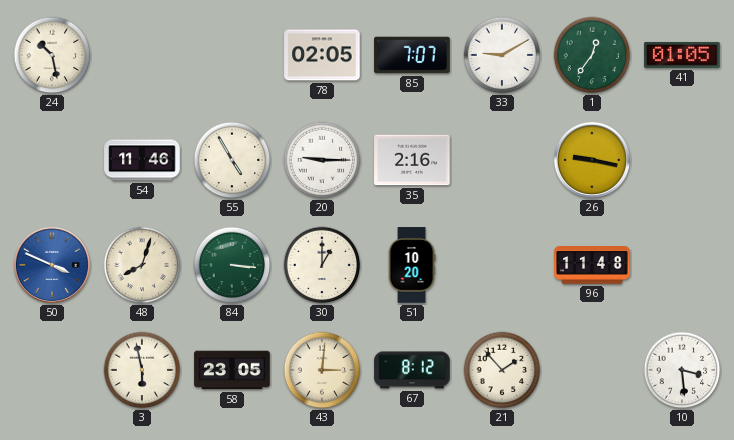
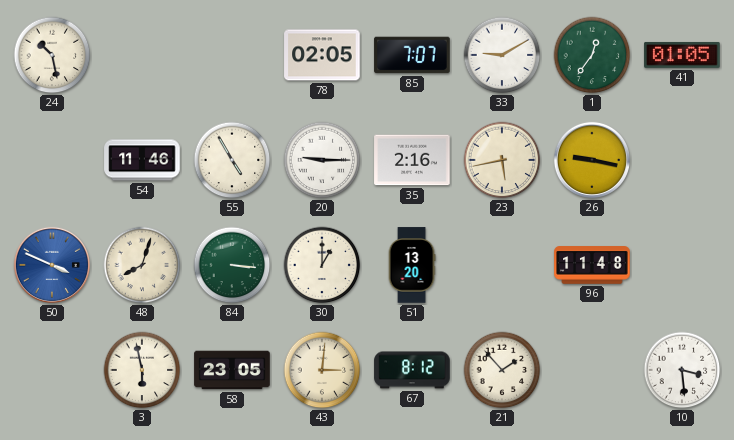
23: none -> 5:43 (502, 160)
51: 10:20 -> 13:20 (412, 265)
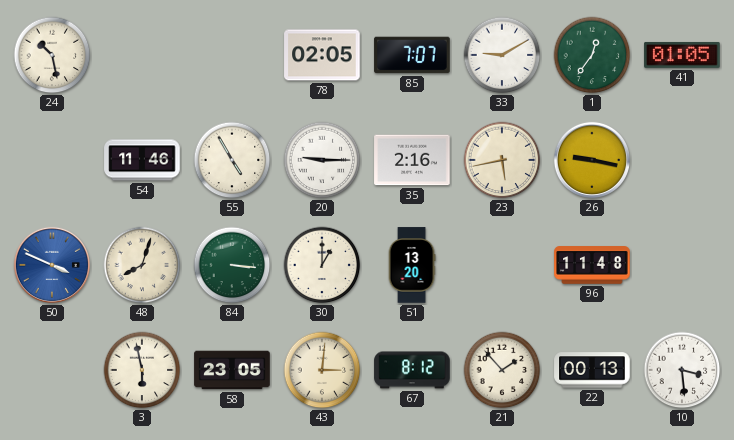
22: none -> 00:13 (592, 370)
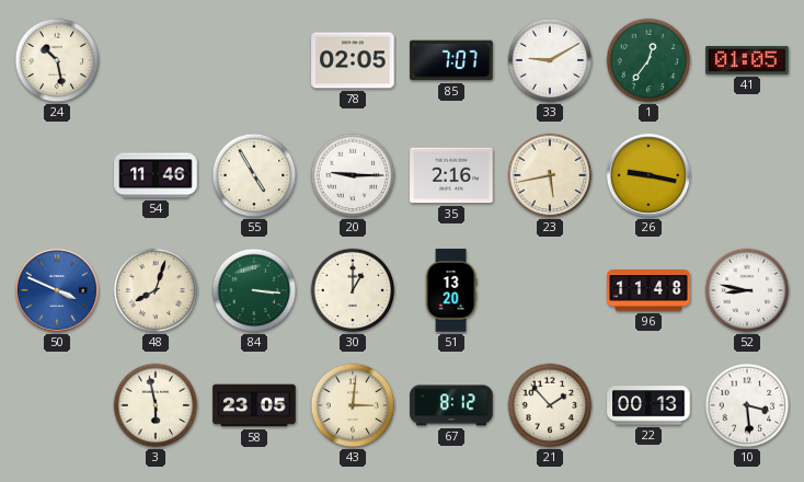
52: none -> 8:47 (747, 290)
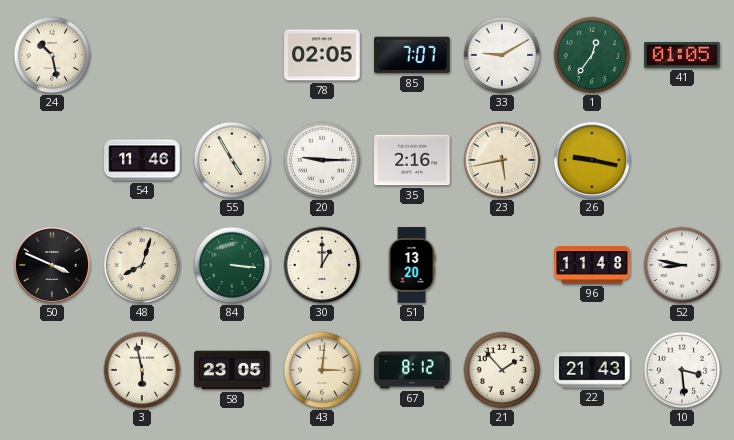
50 dial: blue -> black (52, 265)
22: 00:13 -> 21:43 (592, 370)
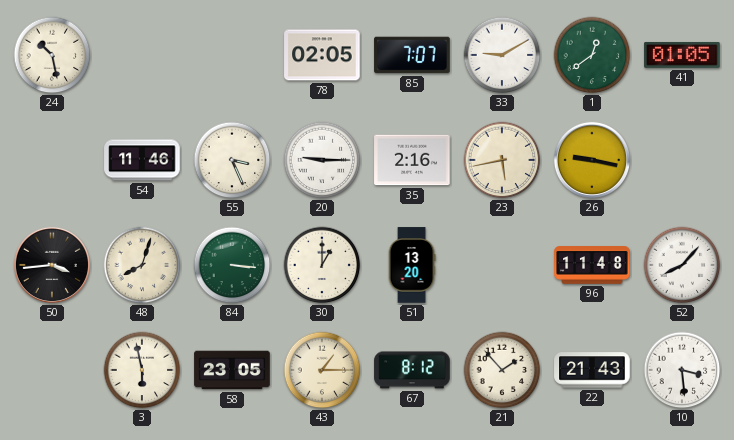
1: 12:36 -> 12:39 (592, 55)
55: 4:55 -> 3:26 (232, 160)
50: 3:49 -> 3:44 (52, 265)
52: 8:47 -> 8:07 (682, 265)
43: 3:01 -> 1:15 (322, 370)
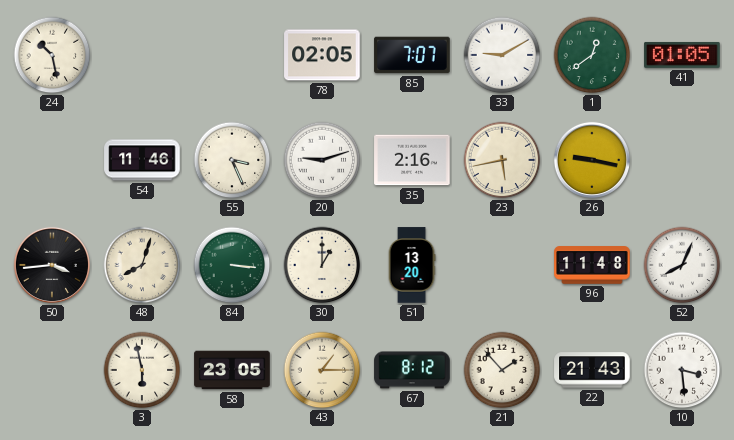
20: 9:15 -> 9:12 (322, 160)
52: 8:07 -> 8:04 (682, 265)
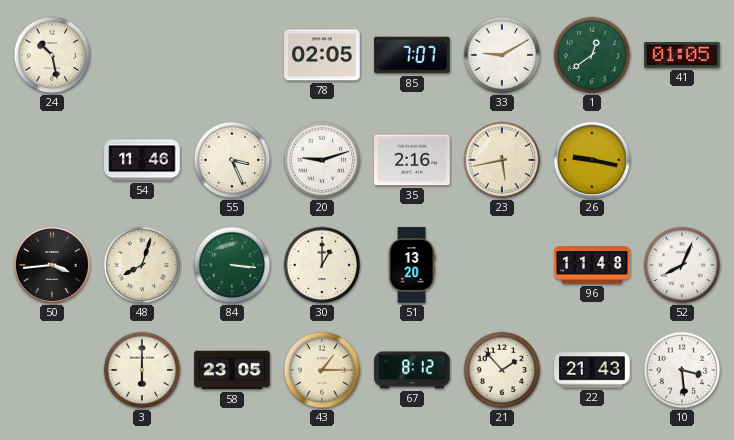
3: 5:58 -> 6:00 (142, 370)
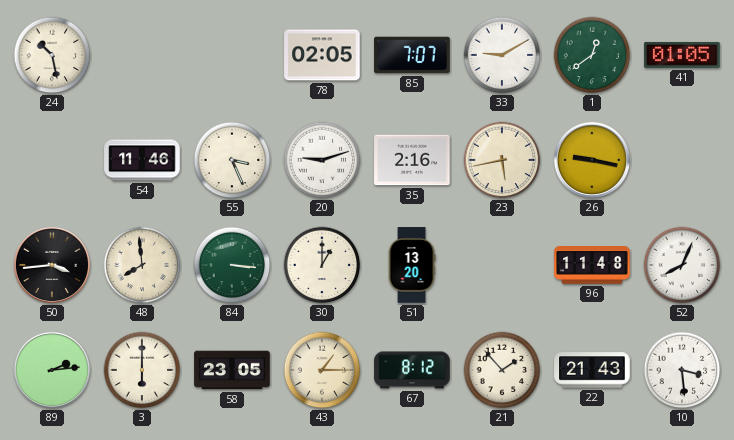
48: 8:03 -> 7:59 (142, 265)
89: none -> 2:14 (52, 370)
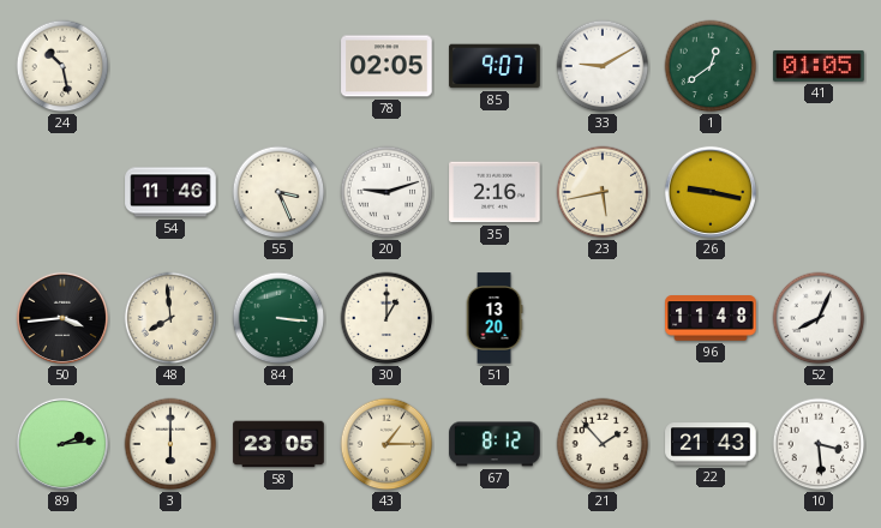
85: 7:07 -> 9:07 (495, 66)
